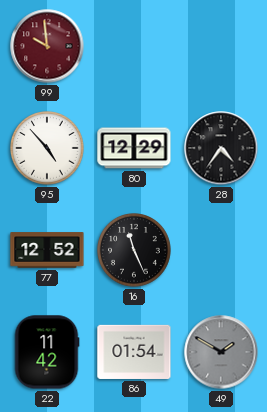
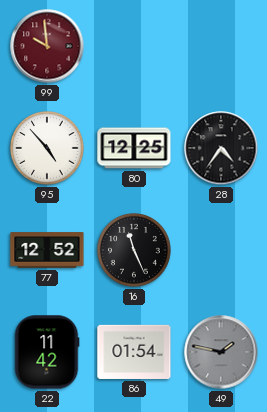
80: 12:29 -> 12:25 (134, 148)
49: 1:50 -> 1:47 (221, 352)
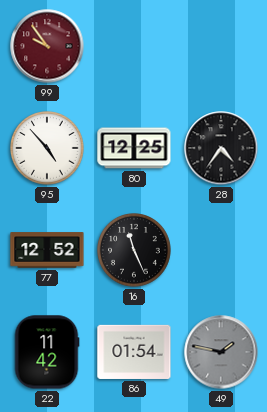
99: 9:59 -> 9:54 (47, 46)
